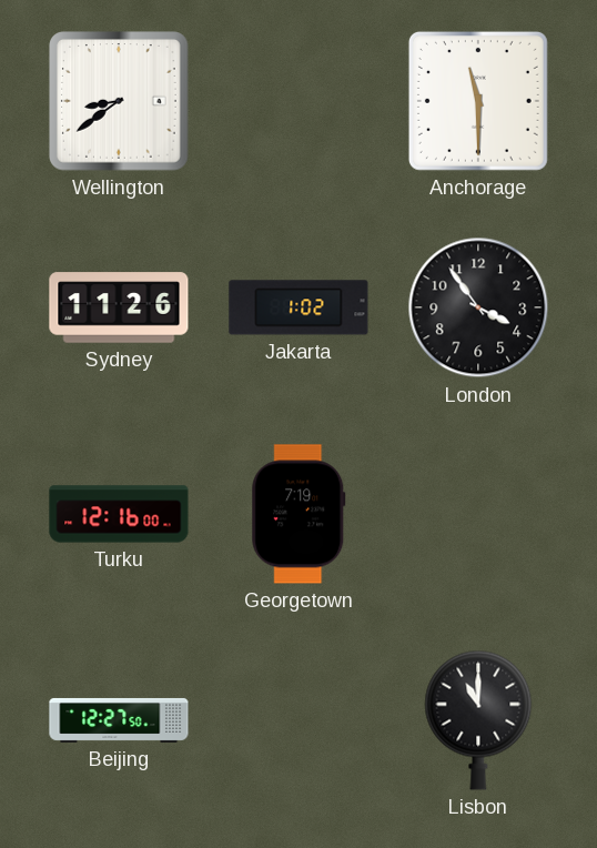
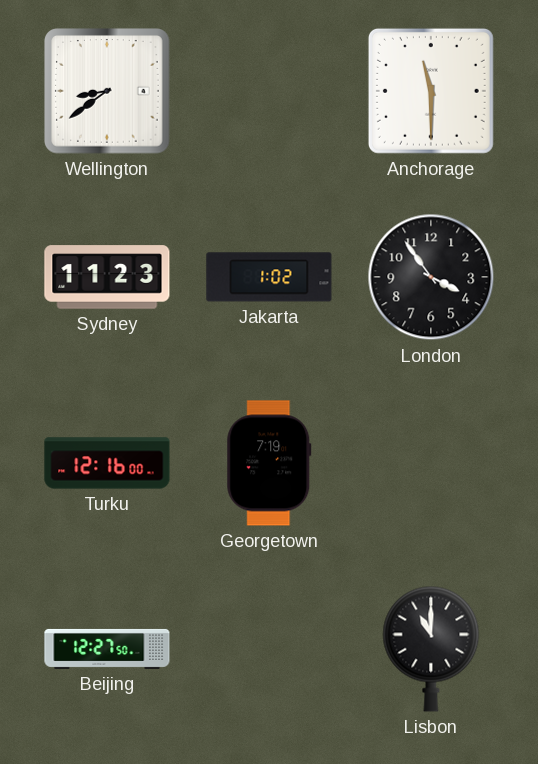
Sydney: 11:26 -> 11:23 (107, 277)
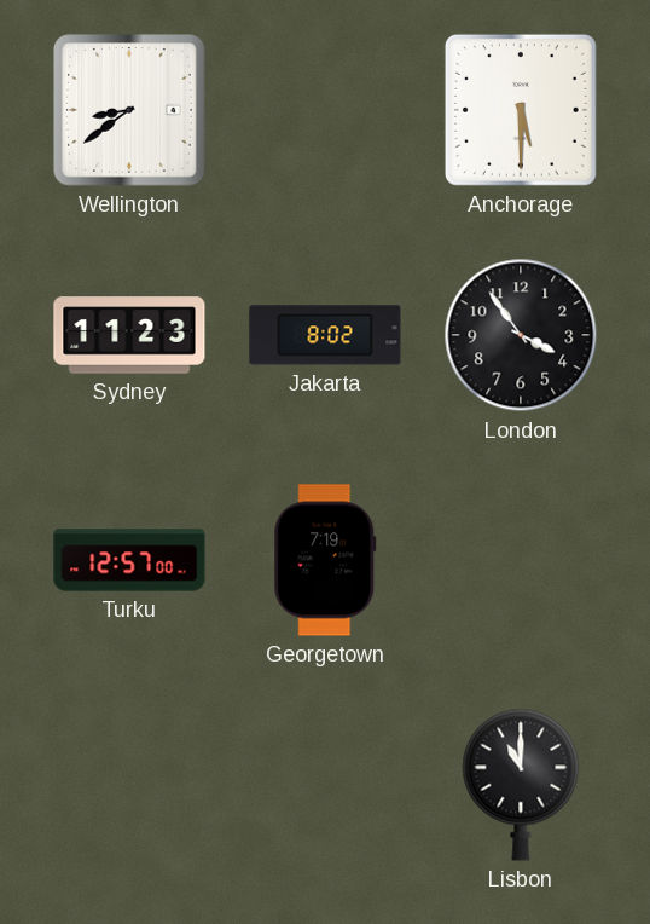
Anchorage: 11:30 -> 5:30 (521, 110)
Jakarta: 1:02 -> 8:02 (325, 335)
Turku: 12:16 -> 12:57 (129, 560)
Beijing: 12:27 -> none (107, 649)
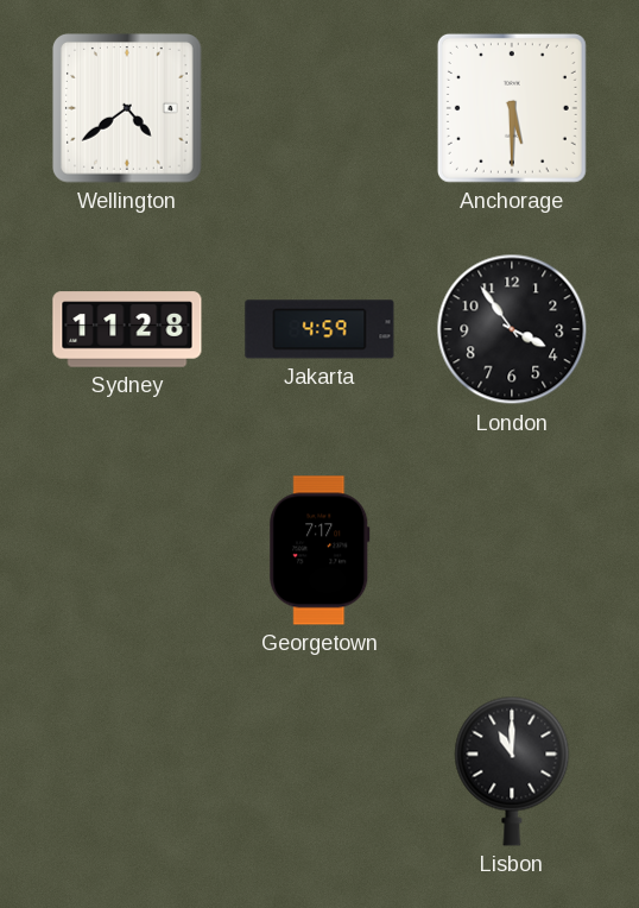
Wellington: 8:39 -> 4:39 (127, 108)
Sydney: 11:23 -> 11:28 (127, 329)
Jakarta: 8:02 -> 4:59 (319, 329)
Turku: 12:57 -> none (129, 560)
Georgetown: 7:19 -> 7:17 (319, 550)
